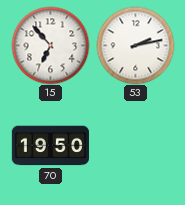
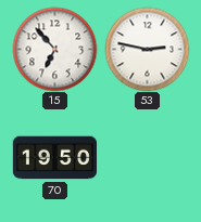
53: 2:13 -> 2:47 (147, 49)
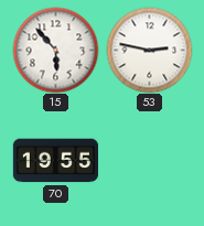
15: 6:53 -> 5:53 (55, 50)
70: 19:50 -> 19:55 (55, 161)
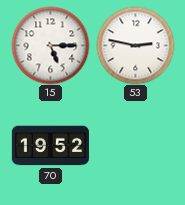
15: 5:53 -> 5:15 (50, 45)
70: 19:55 -> 19:52 (50, 146)
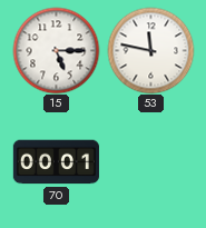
53: 2:47 -> 11:47 (150, 50)
70: 19:52 -> 00:01 (56, 162)
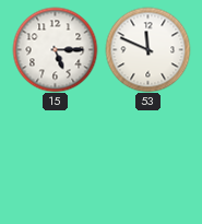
53: 11:47 -> 11:49 (147, 49)
70: 00:01 -> none (56, 162)
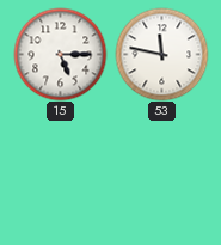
53: 11:49 -> 11:47 (161, 54)
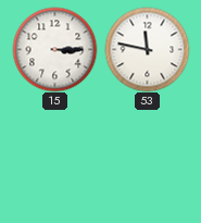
15: 5:15 -> 3:15 (54, 49)
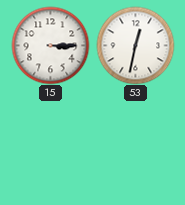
53: 11:47 -> 12:32 (135, 45)
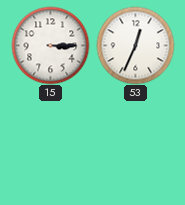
53: 12:32 -> 12:34 (135, 45)
